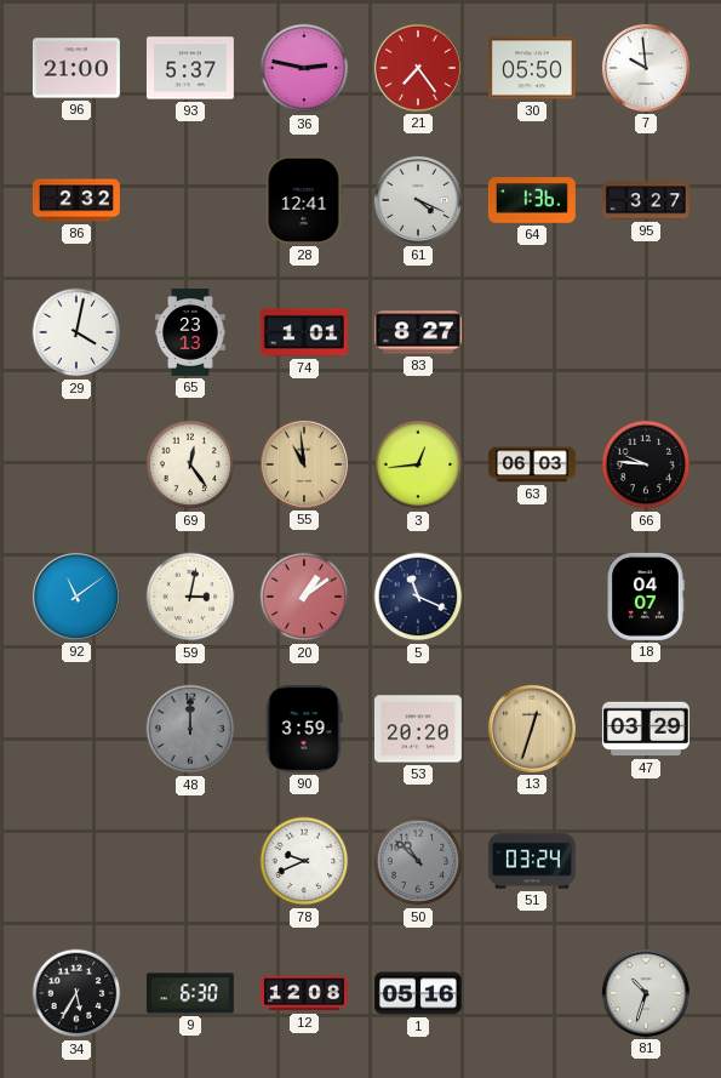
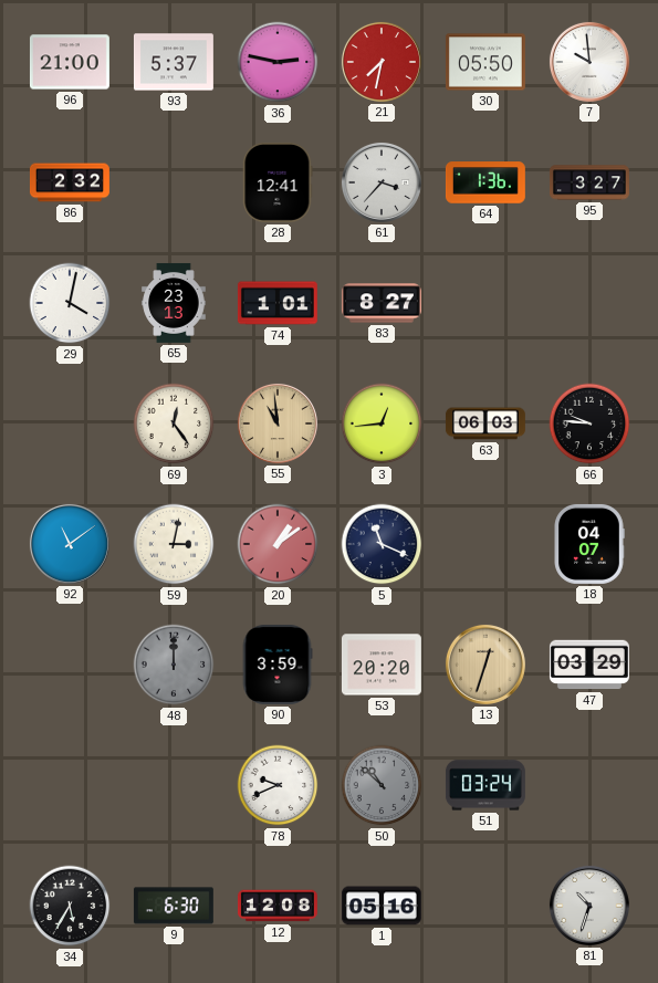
21: 7:24 -> 7:32 (382, 62)
61: 4:19 -> 3:37 (382, 182)
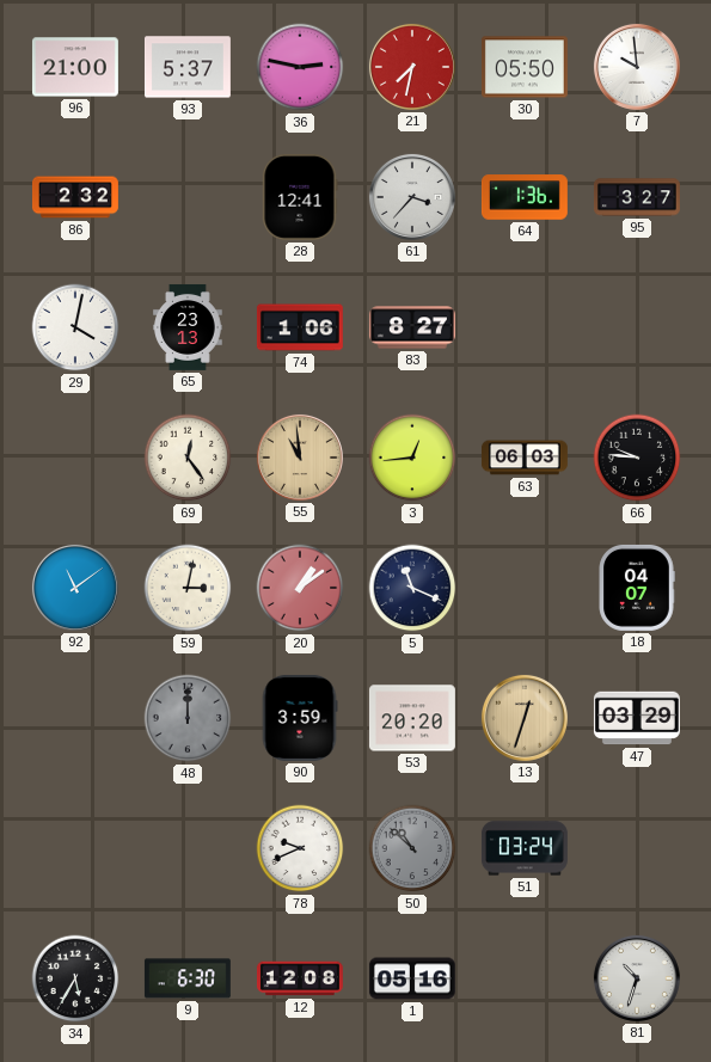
74: 1:01 -> 1:06 (300, 327)
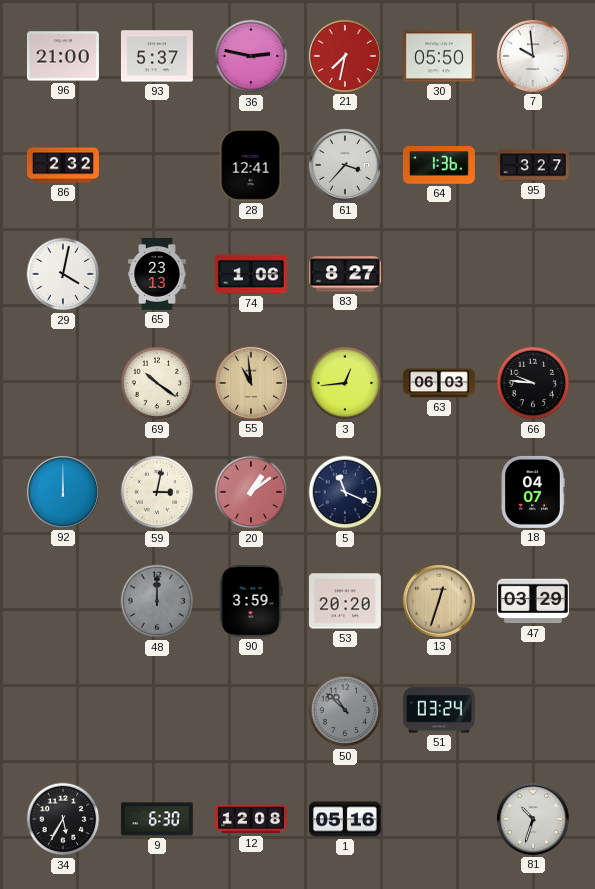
69: 12:24 -> 10:21 (157, 383)
92: 11:09 -> 12:00 (63, 492)
78: 9:41 -> none (300, 848)
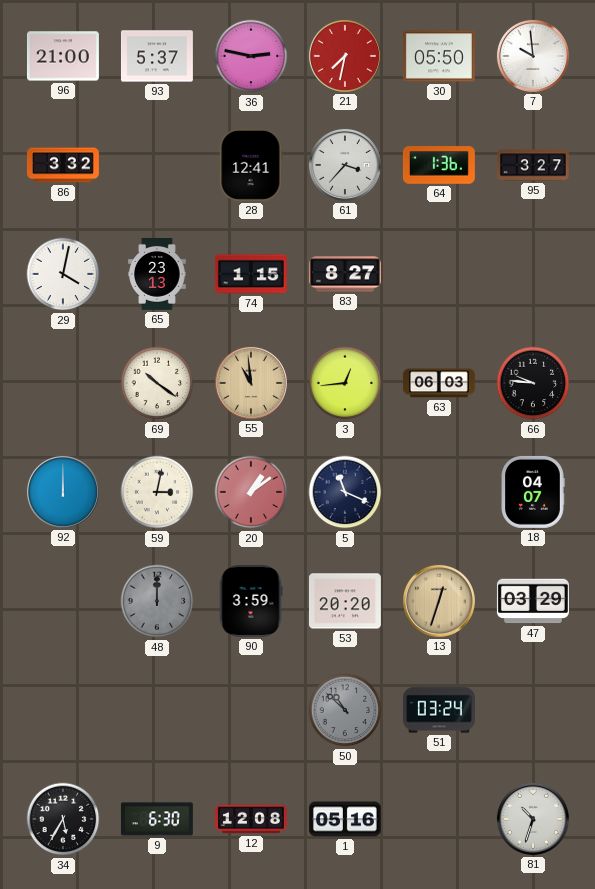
86: 2:32 -> 3:32 (63, 165)
74: 1:06 -> 1:15 (251, 274)
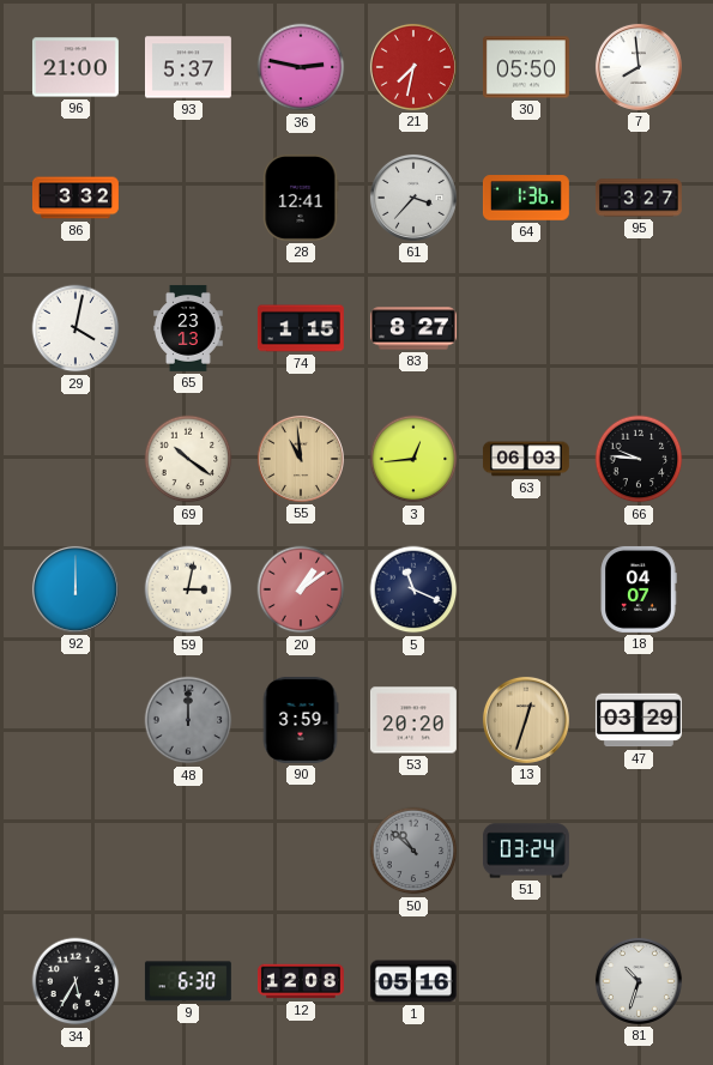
7: 9:59 -> 7:59 (639, 67)
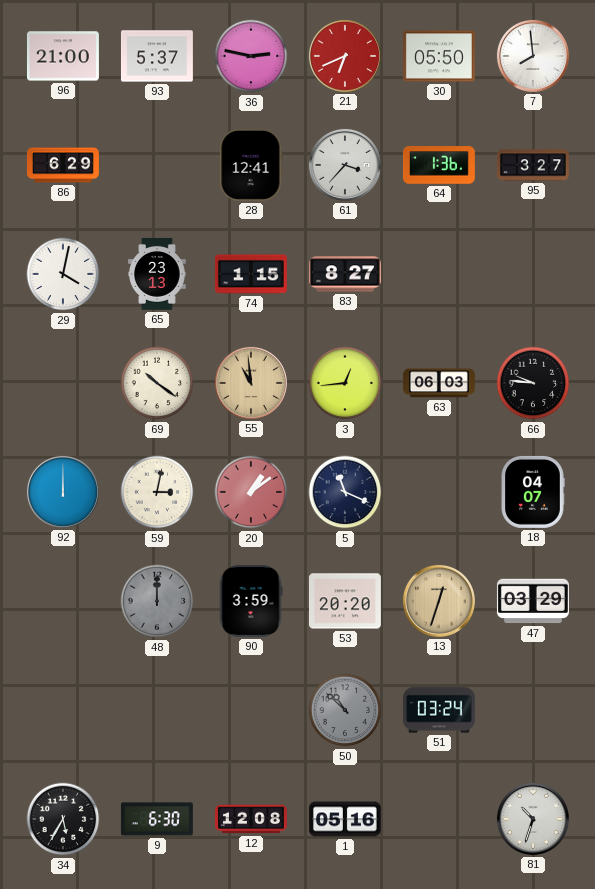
21: 7:32 -> 6:41 (345, 56)
86: 3:32 -> 6:29 (63, 165)
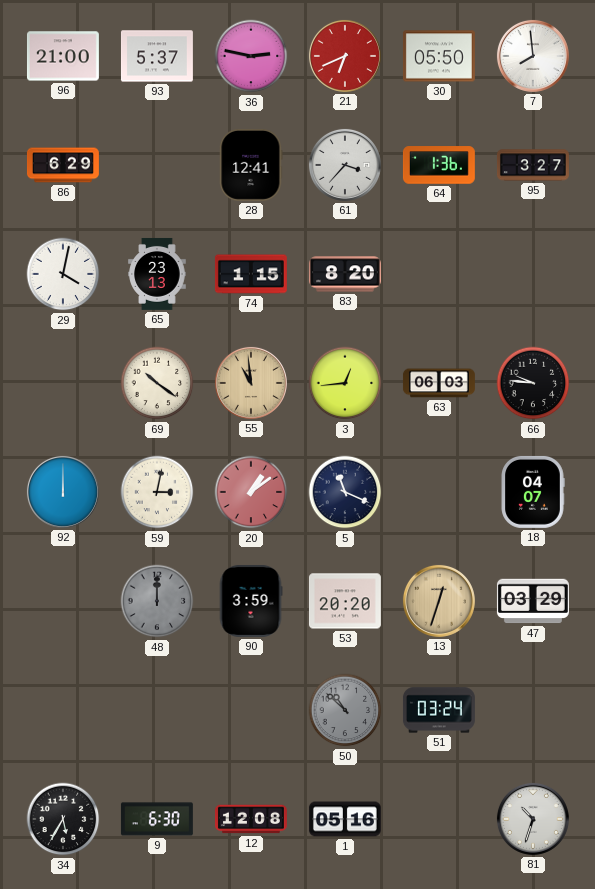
83: 8:27 -> 8:20 (345, 274)
